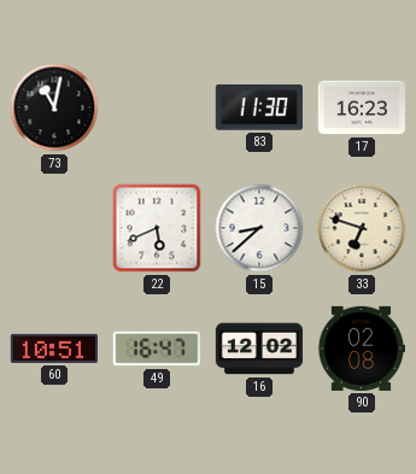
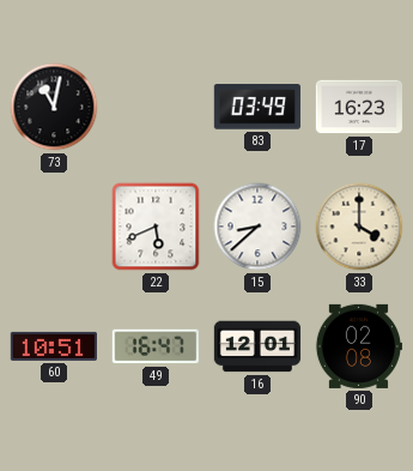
83: 11:30 -> 03:49 (257, 107)
33: 6:48 -> 4:00 (359, 227)
16: 12:02 -> 12:01 (257, 346)
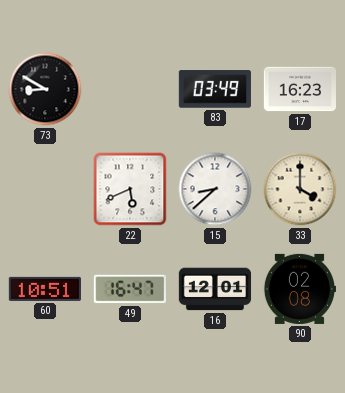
73: 11:02 -> 8:50 (45, 89)
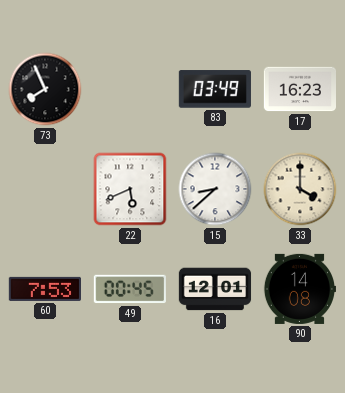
73: 8:50 -> 7:56 (45, 89)
60: 10:51 -> 7:53 (44, 289)
49: 16:47 -> 00:45 (130, 289)
90: 02:08 -> 14:08 (299, 289)
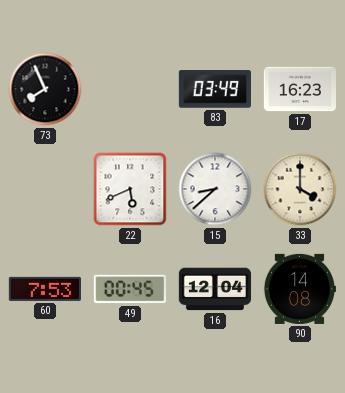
16: 12:01 -> 12:04 (215, 289)
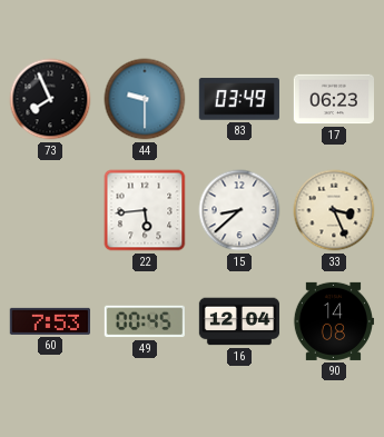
44: none -> 9:30 (145, 99)
17: 16:23 -> 06:23 (333, 99)
22: 5:41 -> 5:44 (145, 210)
33: 4:00 -> 3:26 (334, 210)
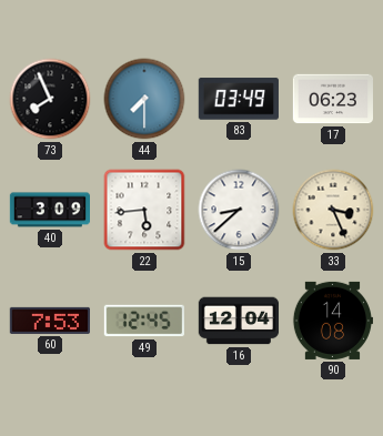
44: 9:30 -> 7:30 (144, 99)
40: none -> 3:09 (49, 210)
49: 00:45 -> 12:45 (144, 321)
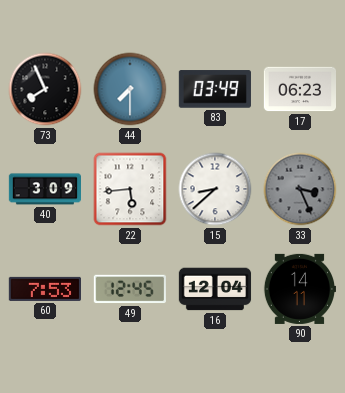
33 dial: cream -> grey (300, 189)
90: 14:08 -> 14:11 (299, 289)
